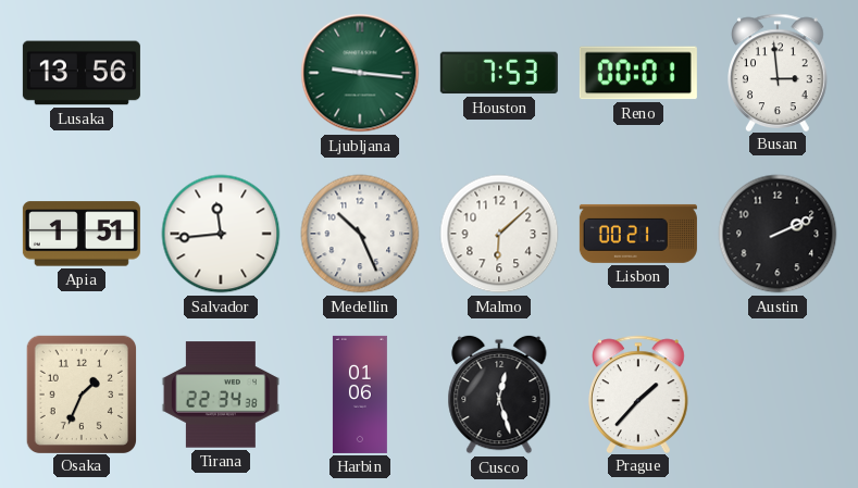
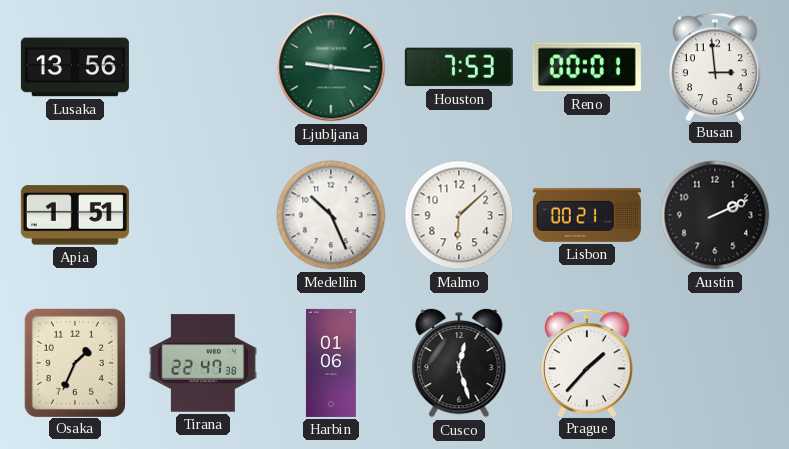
Salvador: 11:44 -> none (221, 234)
Tirana: 22:34 -> 22:47 (203, 363)
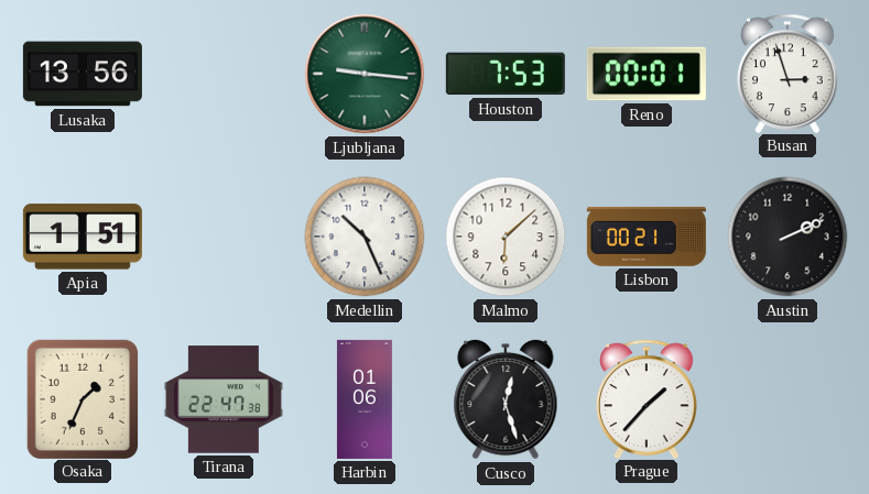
Busan: 2:59 -> 2:57 (789, 73)
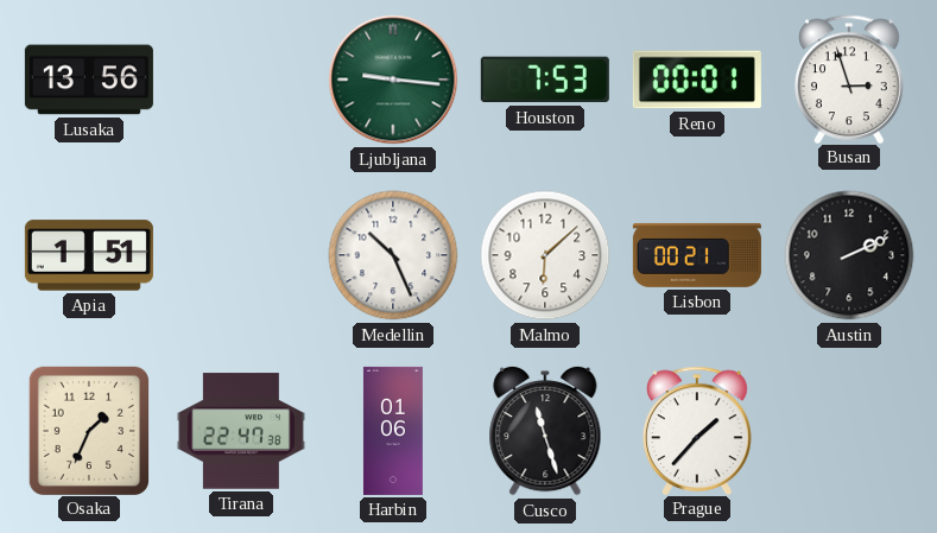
Cusco: 12:27 -> 11:27 (545, 431)
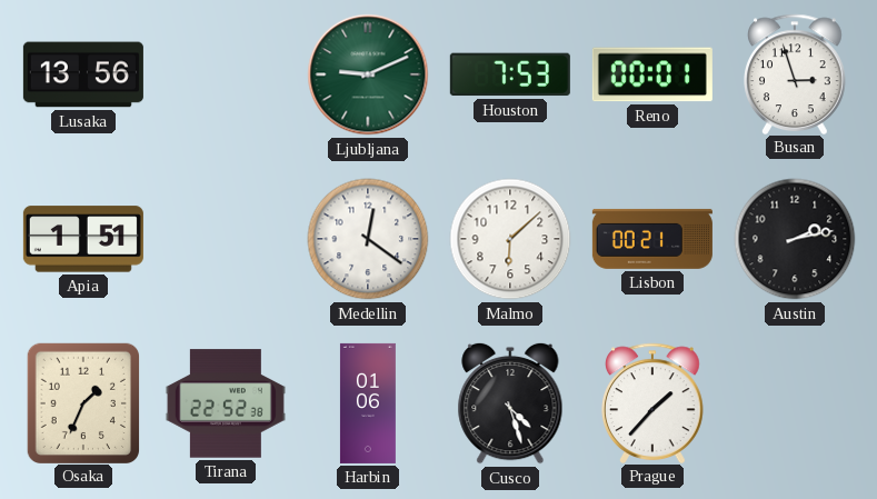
Ljubljana: 9:16 -> 9:11 (368, 74)
Medellin: 10:26 -> 12:21 (368, 239)
Austin: 2:11 -> 2:13 (795, 239)
Tirana: 22:47 -> 22:52 (226, 403)
Cusco: 11:27 -> 4:27 (510, 403)
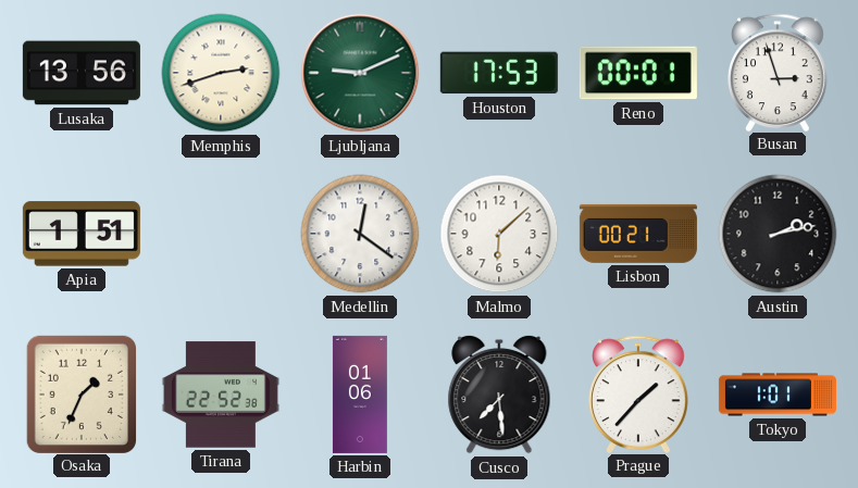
Memphis: none -> 2:42 (221, 73)
Houston: 7:53 -> 17:53 (499, 73)
Cusco: 4:27 -> 7:29 (499, 395)
Tokyo: none -> 1:01 (778, 395)
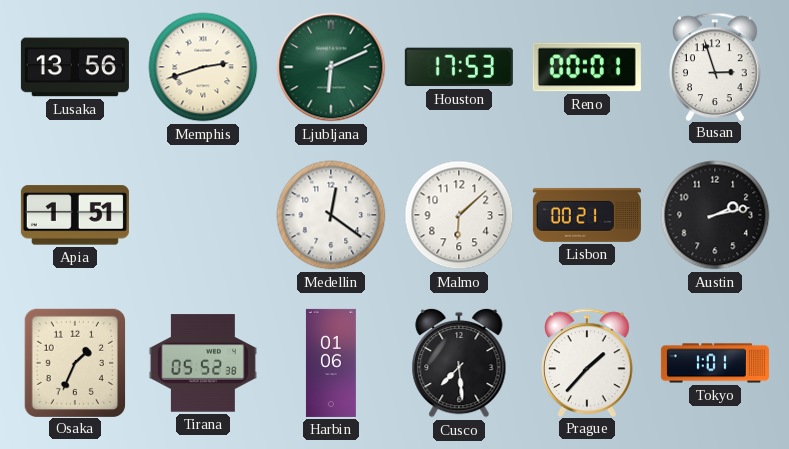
Ljubljana: 9:11 -> 6:11 (331, 67)
Tirana: 22:52 -> 05:52 (203, 363)
